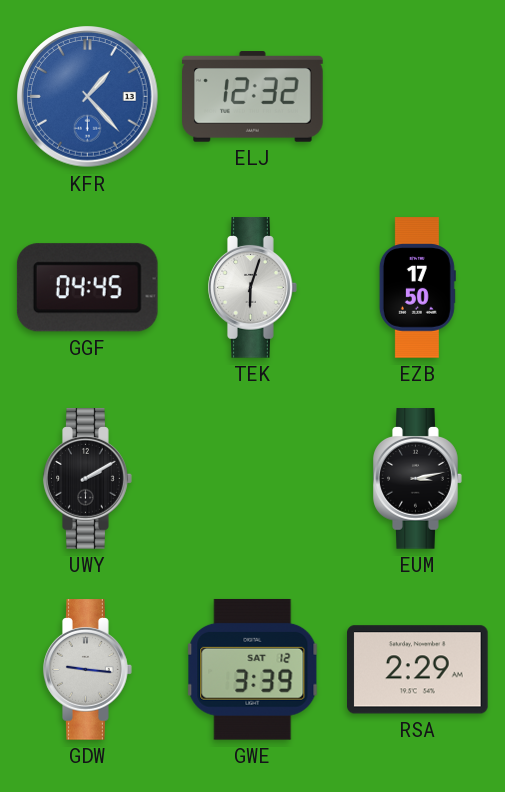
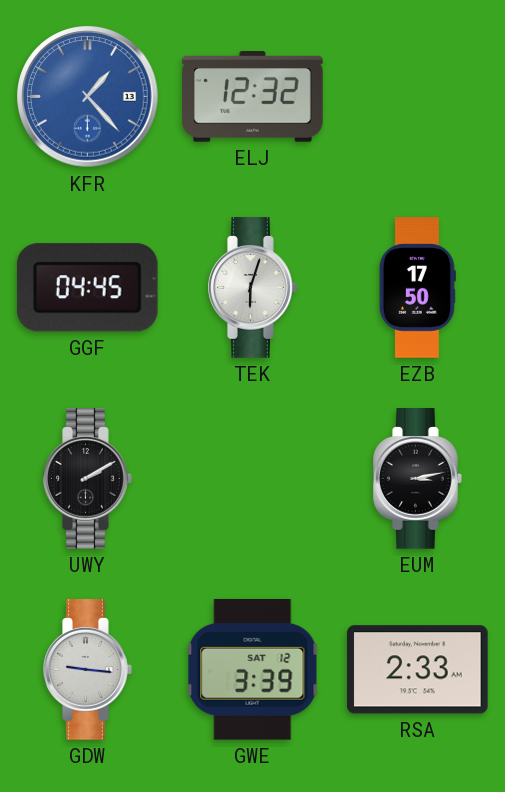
RSA: 2:29 -> 2:33 (418, 670)
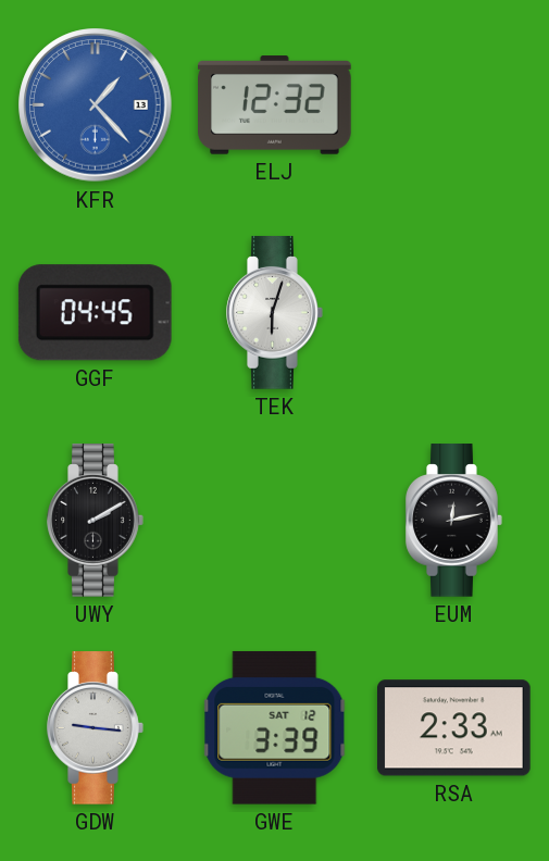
EZB: 17:50 -> none (417, 288)
EUM: 3:13 -> 12:13 (454, 521)
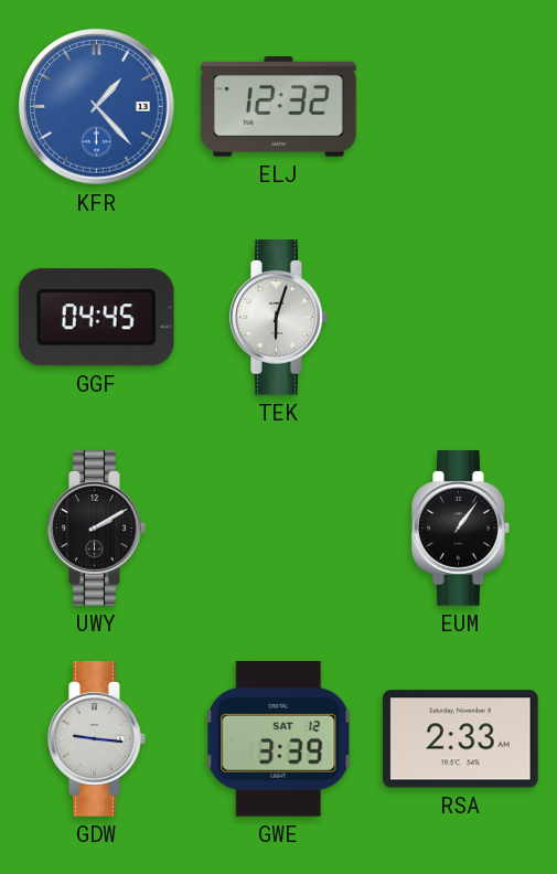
EUM: 12:13 -> 1:06 (461, 529)
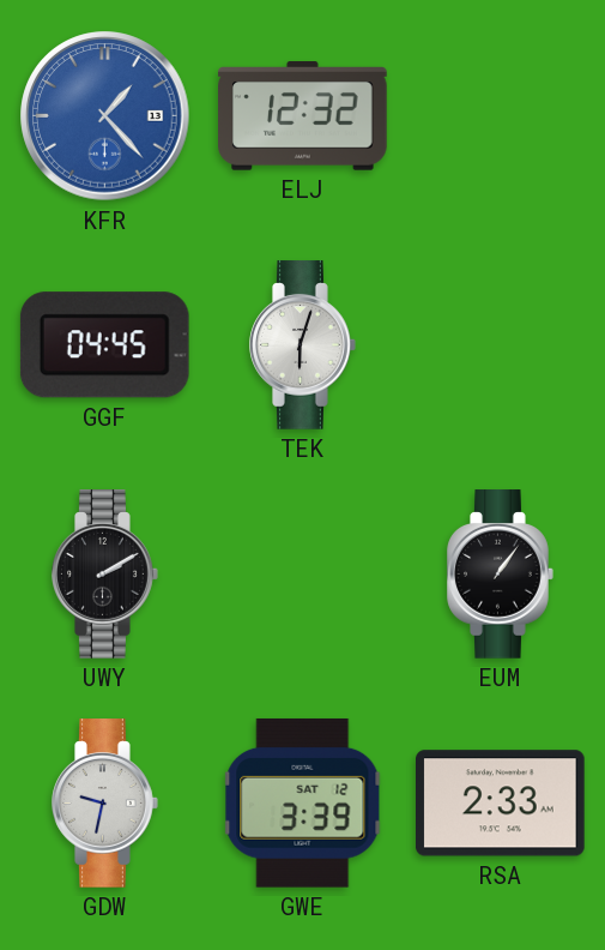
GDW: 9:16 -> 9:32 (105, 804)
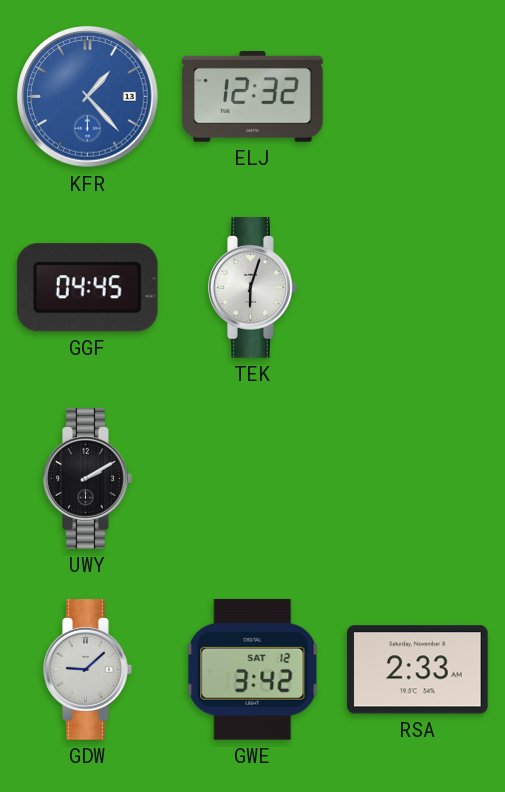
EUM: 1:06 -> none (501, 575)
GDW: 9:32 -> 9:08 (88, 670)
GWE: 3:39 -> 3:42 (253, 669)
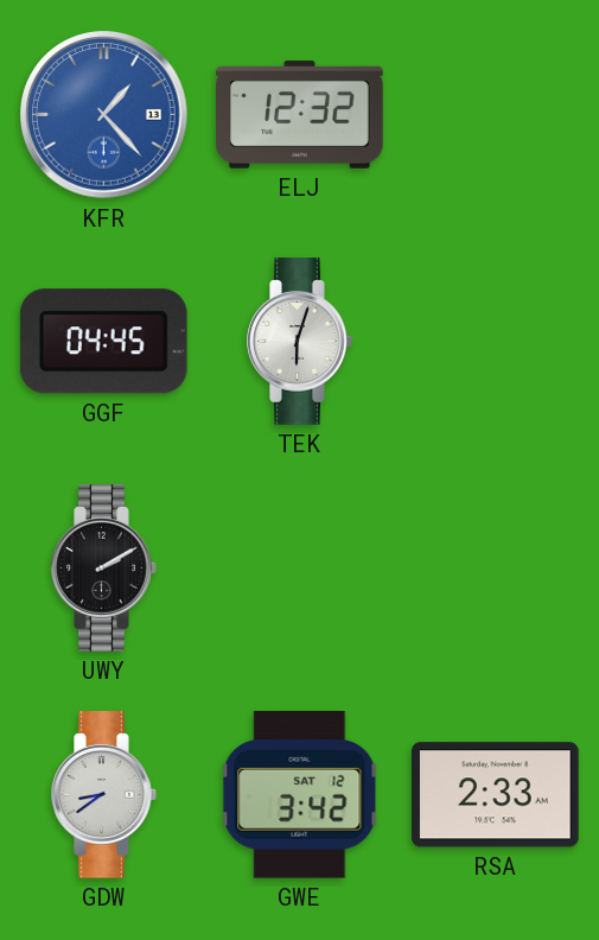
GDW: 9:08 -> 8:39 (104, 795)
